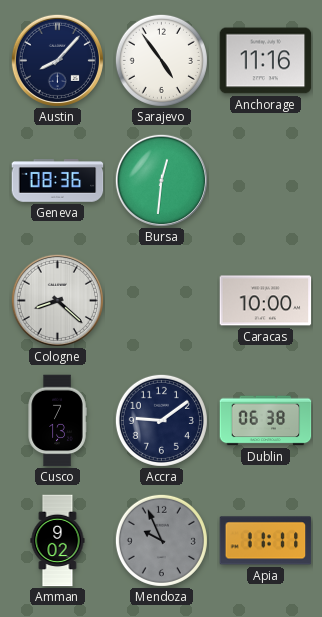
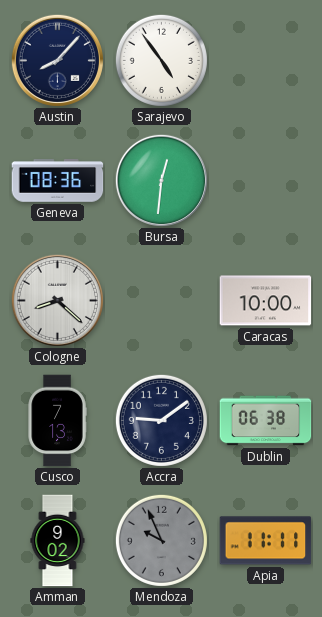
Anchorage: 11:16 -> none (266, 61)
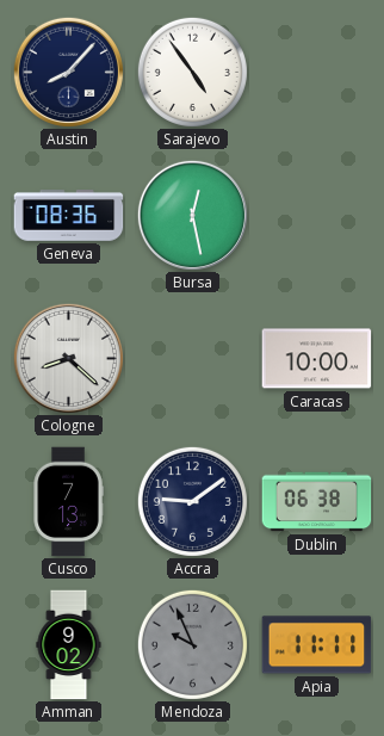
Bursa: 12:31 -> 12:28 (192, 215)
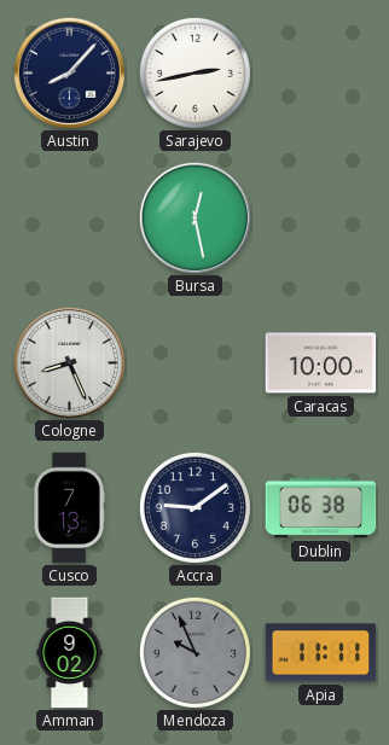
Sarajevo: 4:54 -> 2:43 (194, 72)
Geneva: 08:36 -> none (69, 216)
Cologne: 8:22 -> 8:26 (69, 362)
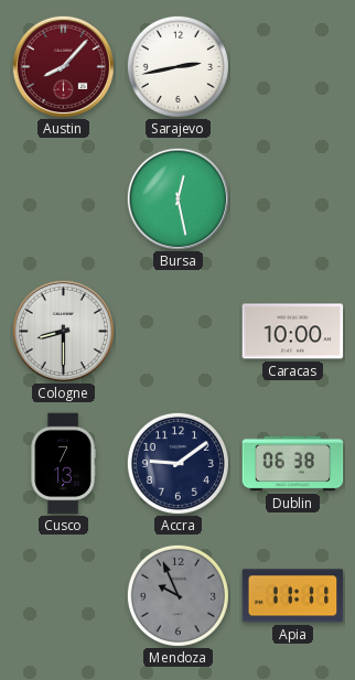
Austin dial: navy -> burgundy (63, 66)
Cologne: 8:26 -> 8:30 (63, 331)
Amman: 9:02 -> none (70, 653)
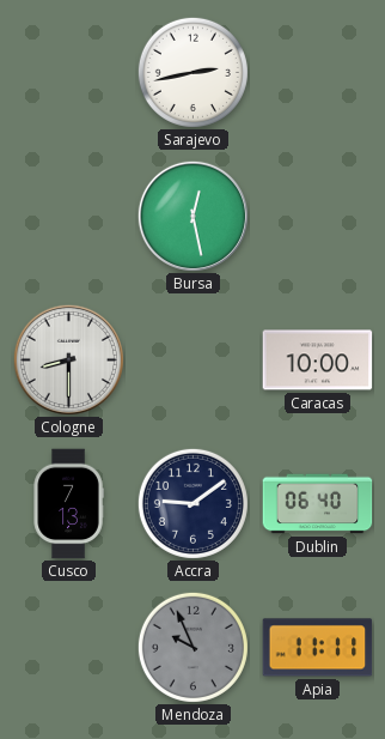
Austin: 8:07 -> none (63, 66)
Dublin: 06:38 -> 06:40 (318, 504)
